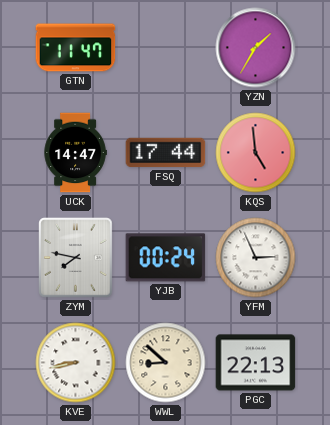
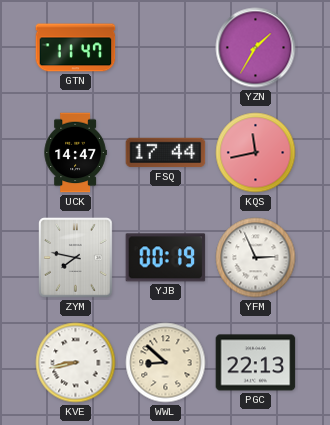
KQS: 4:59 -> 11:43 (256, 153)
YJB: 00:24 -> 00:19 (166, 258)
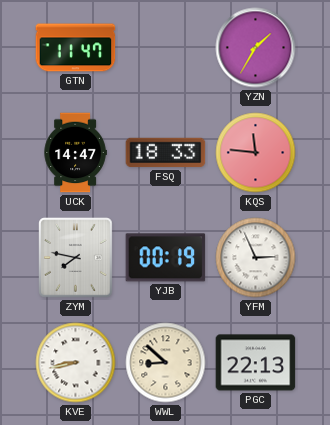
FSQ: 17:44 -> 18:33 (166, 153)
KQS: 11:43 -> 11:46 (256, 153)
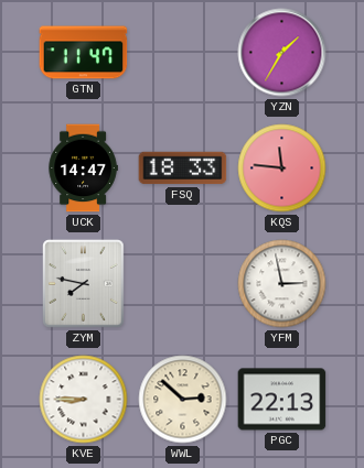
YJB: 00:19 -> none (166, 258)
YFM: 2:56 -> 2:58 (282, 284)
KVE: 8:43 -> 8:45 (84, 400)
WWL: 8:52 -> 2:52 (183, 400)
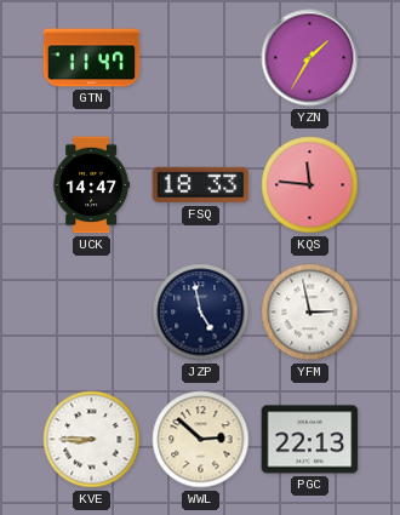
ZYM: 7:47 -> none (84, 284)
JZP: none -> 4:58 (201, 313)
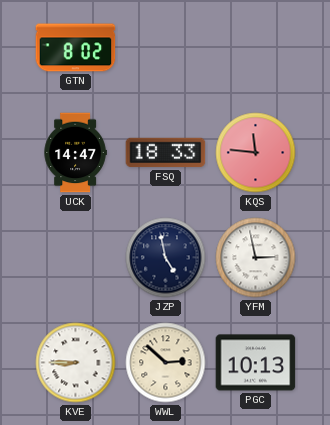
GTN: 11:47 -> 8:02 (76, 48)
YZN: 1:35 -> none (310, 58)
PGC: 22:13 -> 10:13 (256, 363)
